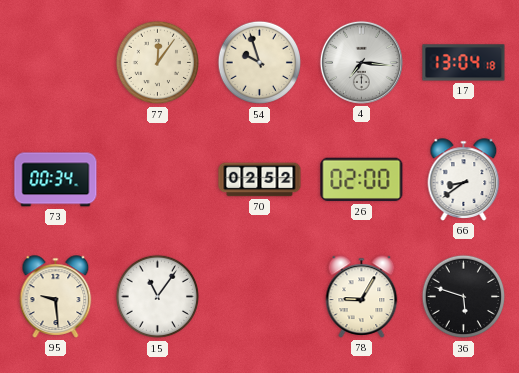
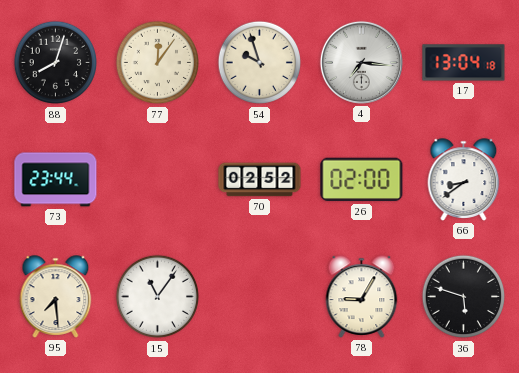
88: none -> 8:03 (56, 63)
73: 00:34 -> 23:44 (56, 180)
95: 9:29 -> 7:29 (56, 297)
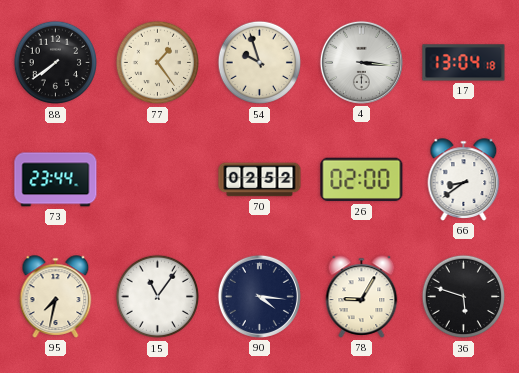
88: 8:03 -> 7:39 (56, 63)
77: 12:06 -> 1:24 (158, 63)
4: 7:16 -> 3:16 (361, 62)
95: 7:29 -> 7:32 (56, 297)
90: none -> 4:16 (259, 296)
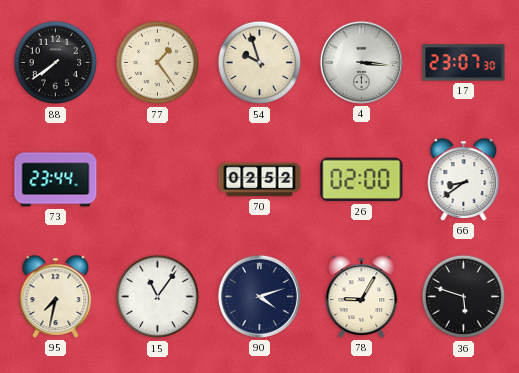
17: 13:04 -> 23:07 (464, 63)
90: 4:16 -> 4:12 (259, 296)
